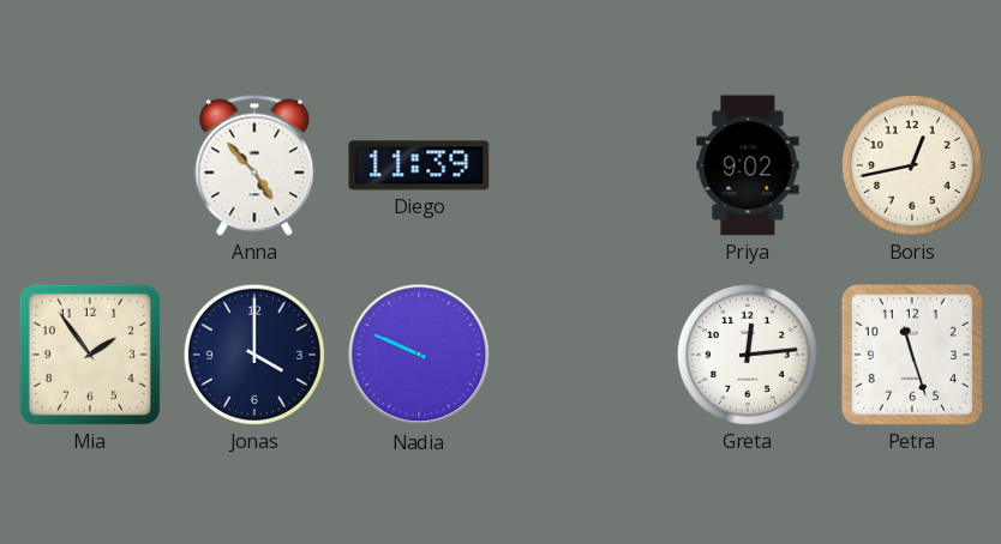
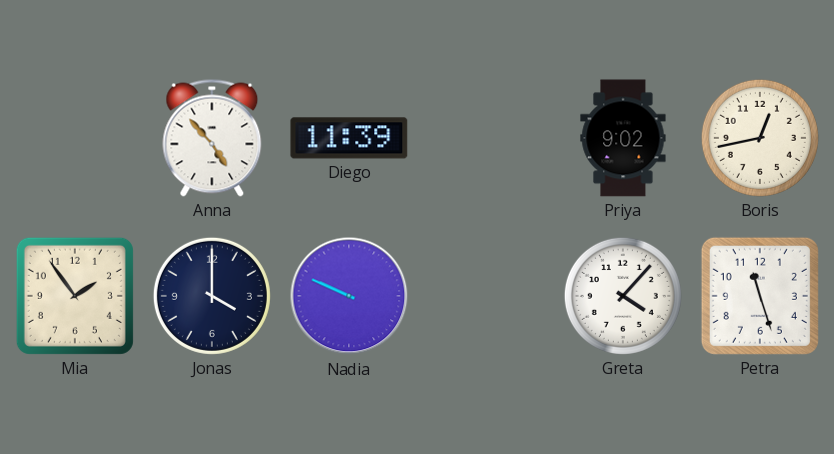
Greta: 12:14 -> 4:07 (623, 296)
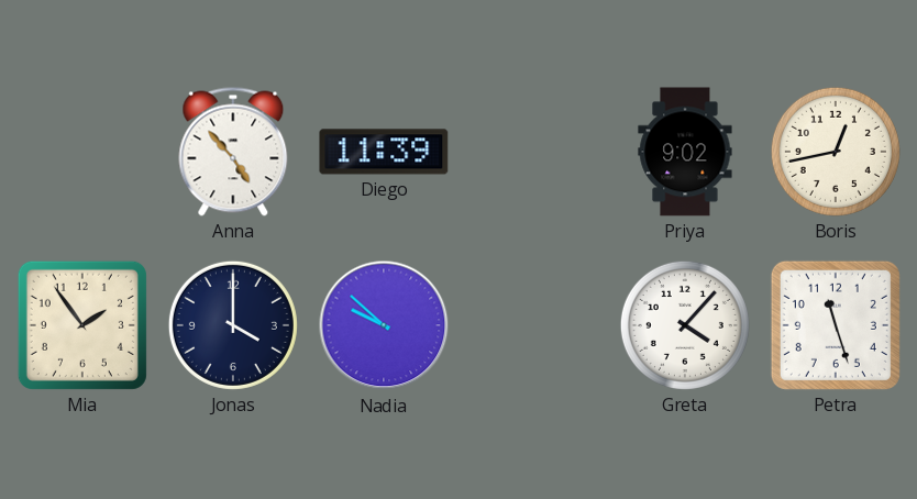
Nadia: 9:49 -> 9:52 (384, 325)
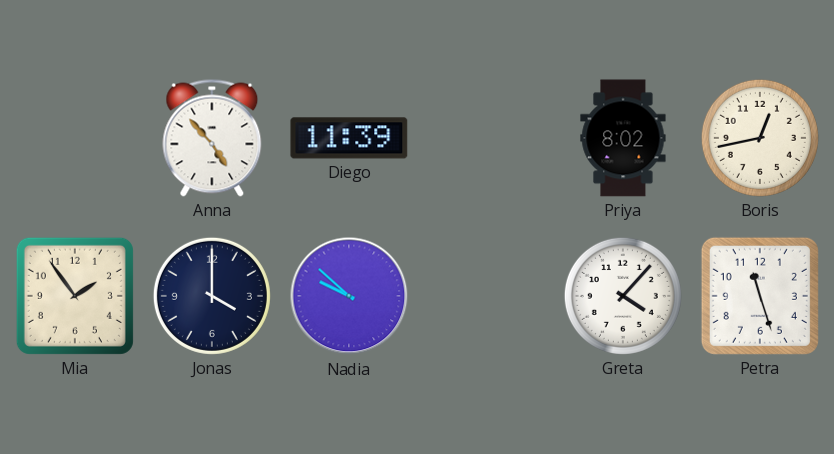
Priya: 9:02 -> 8:02 (623, 138)
